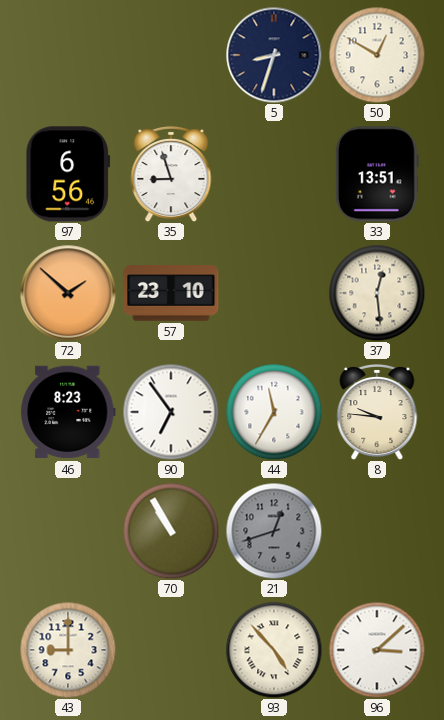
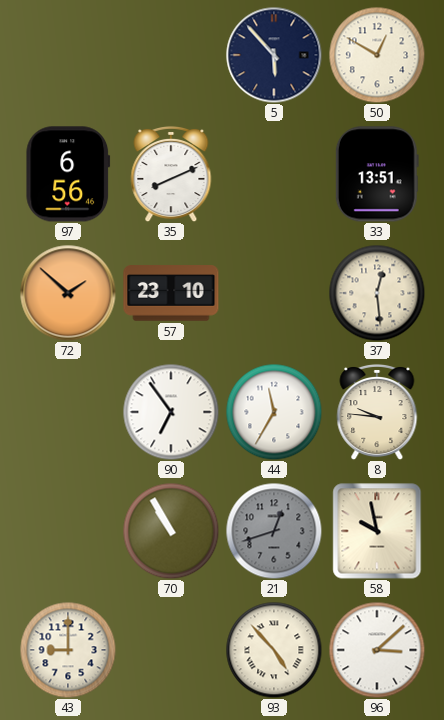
5: 8:33 -> 5:53 (274, 55)
35: 8:57 -> 8:11 (171, 174)
46: 8:23 -> none (68, 412)
58: none -> 9:58 (377, 531)
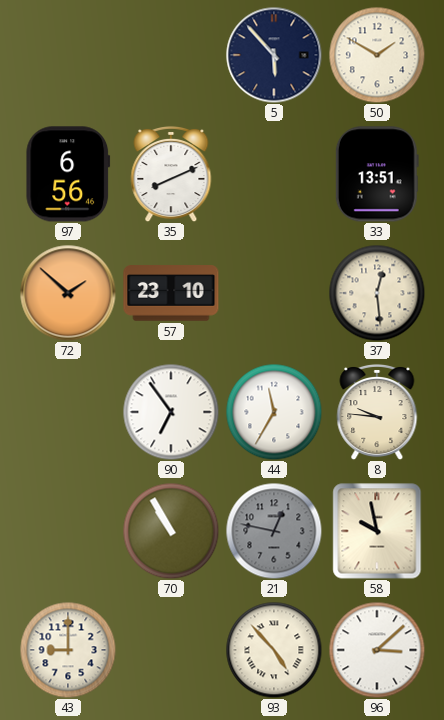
50: 12:50 -> 1:50 (377, 55)
21: 12:42 -> 12:47 (274, 531)
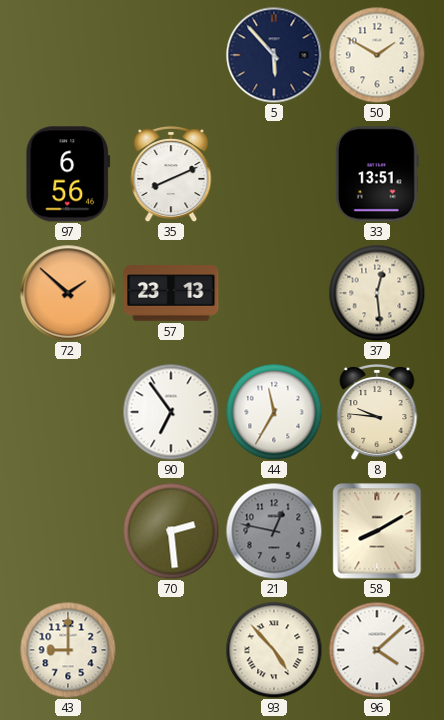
57: 23:10 -> 23:13 (171, 293)
70: 10:55 -> 2:29 (171, 531)
58: 9:58 -> 8:10 (377, 531)
96: 3:08 -> 4:08 (377, 650)
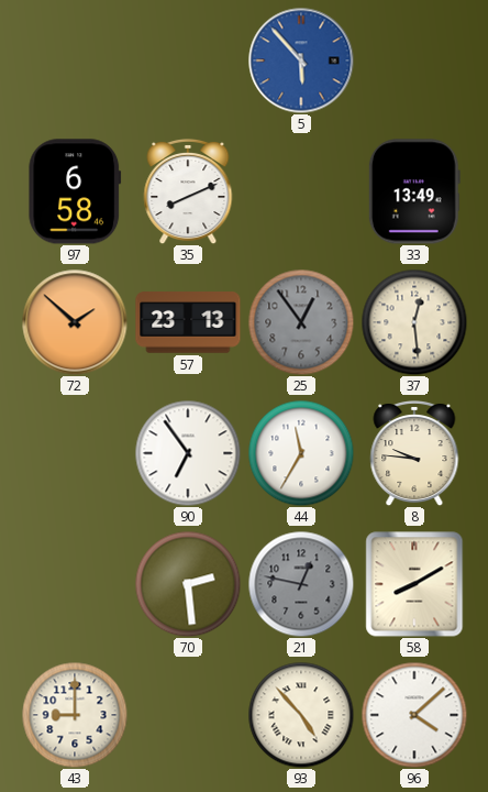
5 dial: navy -> blue (301, 61)
50: 1:50 -> none (377, 55)
97: 6:56 -> 6:58 (75, 191)
33: 13:51 -> 13:49 (414, 191)
25: none -> 12:54 (301, 322)
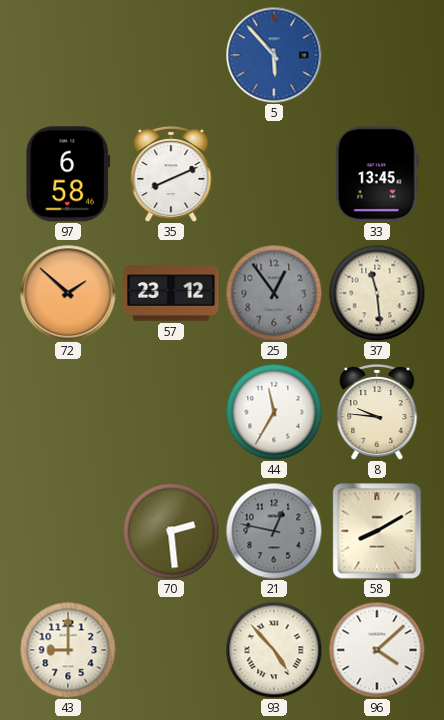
33: 13:49 -> 13:45 (377, 174)
57: 23:13 -> 23:12 (171, 293)
37: 12:29 -> 11:29 (377, 293)
90: 6:54 -> none (188, 453)
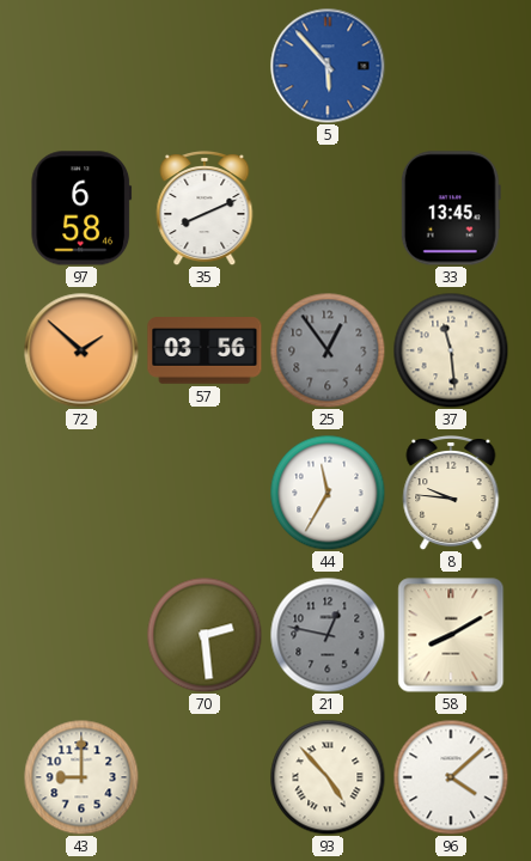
57: 23:12 -> 03:56 (205, 350)
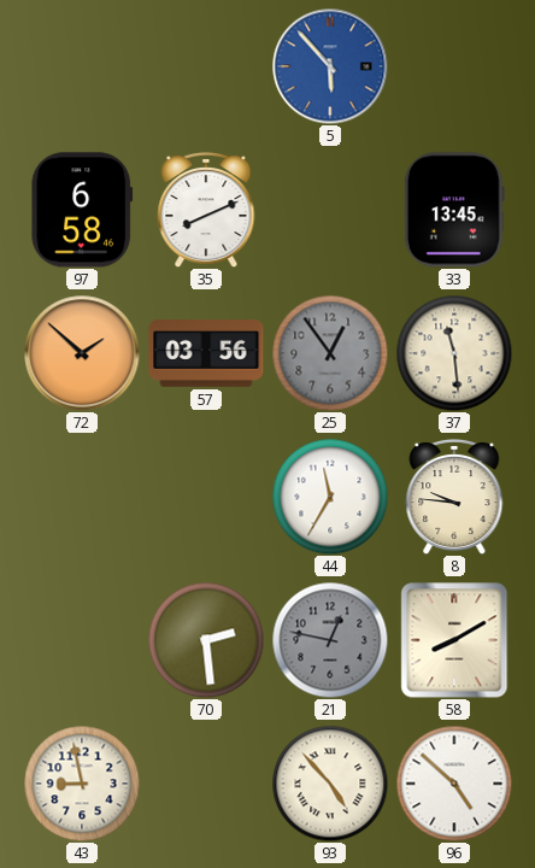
43: 9:00 -> 8:58 (82, 784)
96: 4:08 -> 4:52 (454, 784)
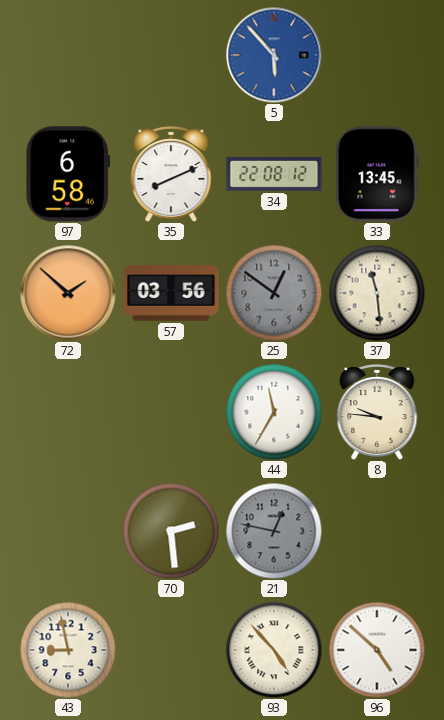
34: none -> 22:08 (274, 174)
25: 12:54 -> 12:51 (274, 293)
58: 8:10 -> none (454, 640)
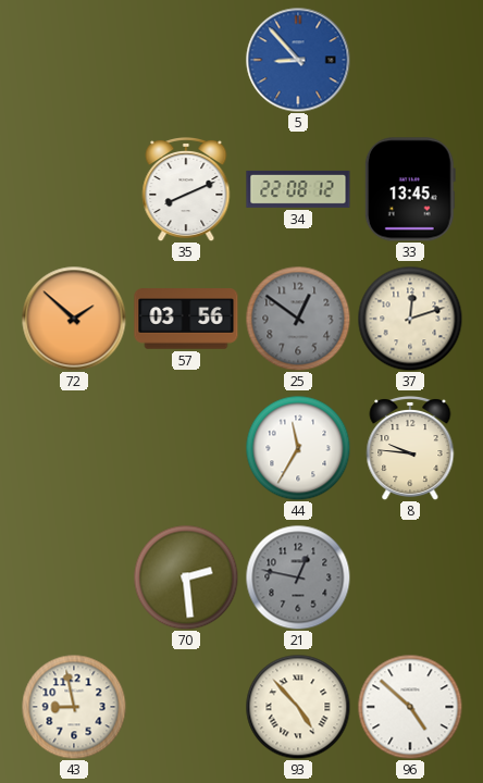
5: 5:53 -> 8:53 (298, 60)
97: 6:58 -> none (68, 174)
37: 11:29 -> 12:12 (410, 319)
